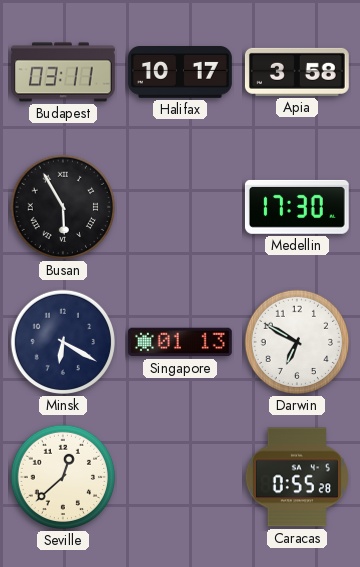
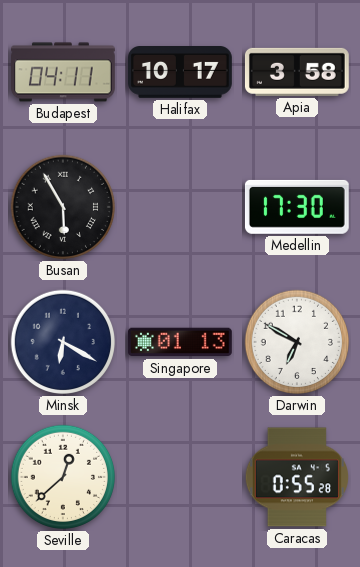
Budapest: 03:11 -> 04:11 (64, 72)
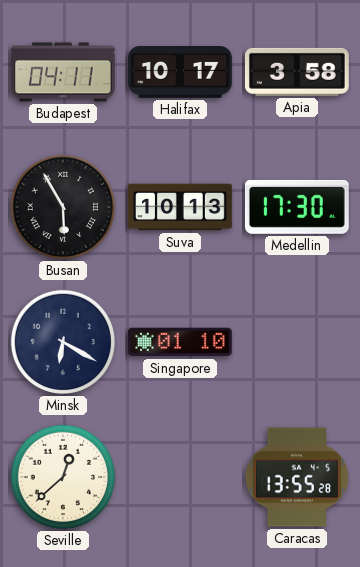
Suva: none -> 10:13 (181, 207)
Singapore: 01:13 -> 01:10 (180, 342)
Darwin: 6:50 -> none (297, 342)
Caracas: 0:55 -> 13:55 (297, 477)
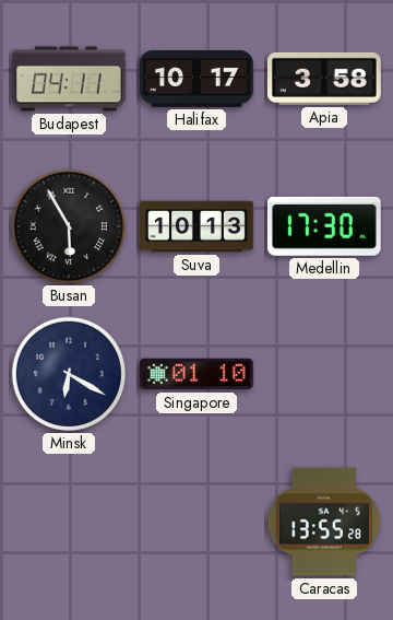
Seville: 12:38 -> none (63, 477)
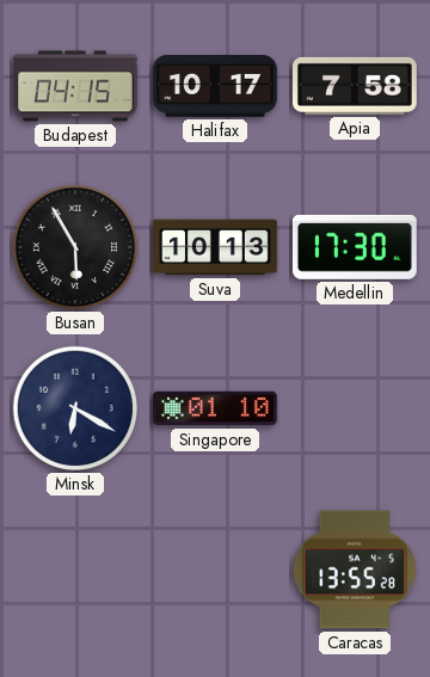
Budapest: 04:11 -> 04:15 (76, 86)
Apia: 3:58 -> 7:58 (355, 86)
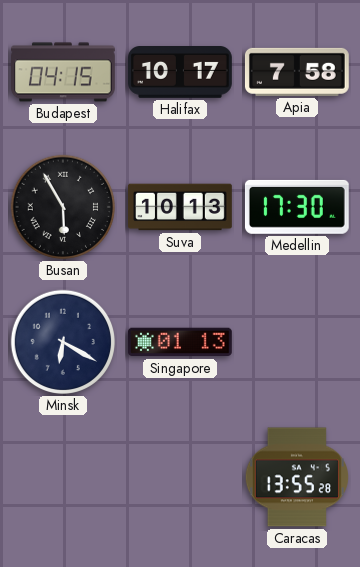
Singapore: 01:10 -> 01:13 (180, 342)
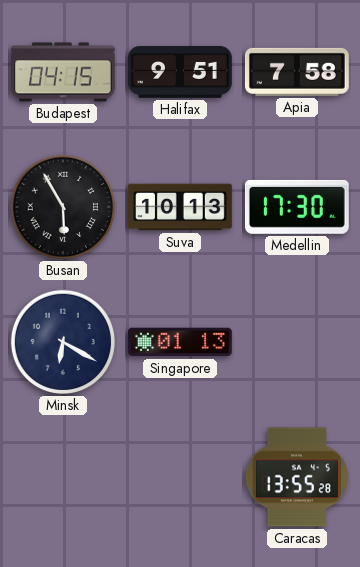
Halifax: 10:17 -> 9:51 (181, 73)
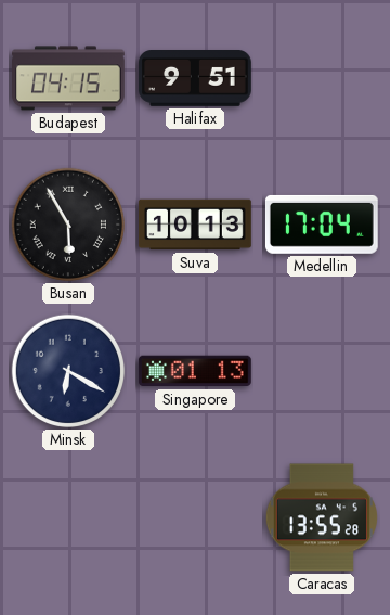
Apia: 7:58 -> none (297, 72)
Medellin: 17:30 -> 17:04 (322, 225)
